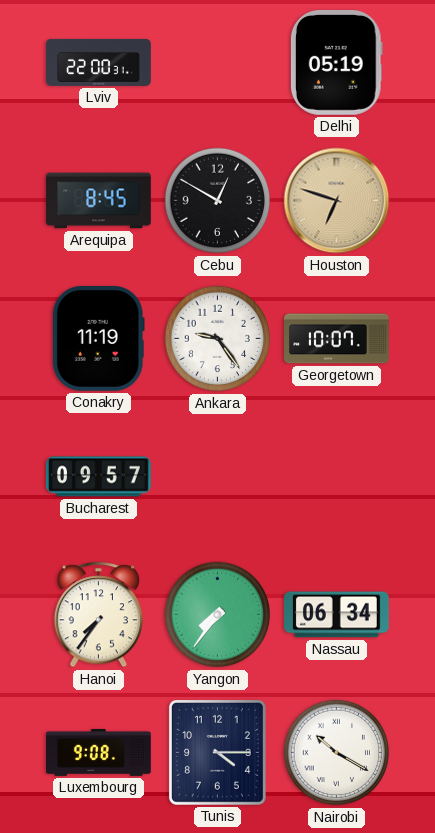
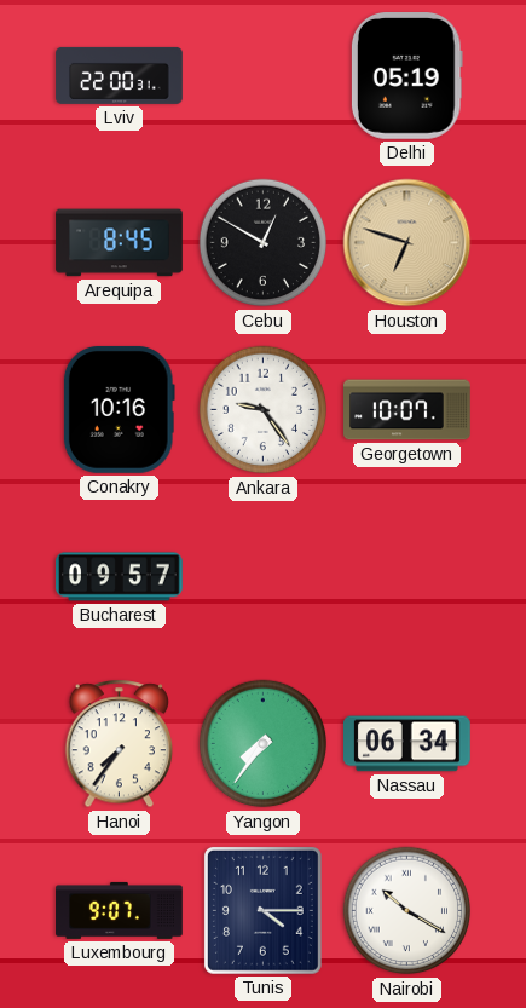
Conakry: 11:19 -> 10:16 (119, 410)
Luxembourg: 9:08 -> 9:07 (120, 910)
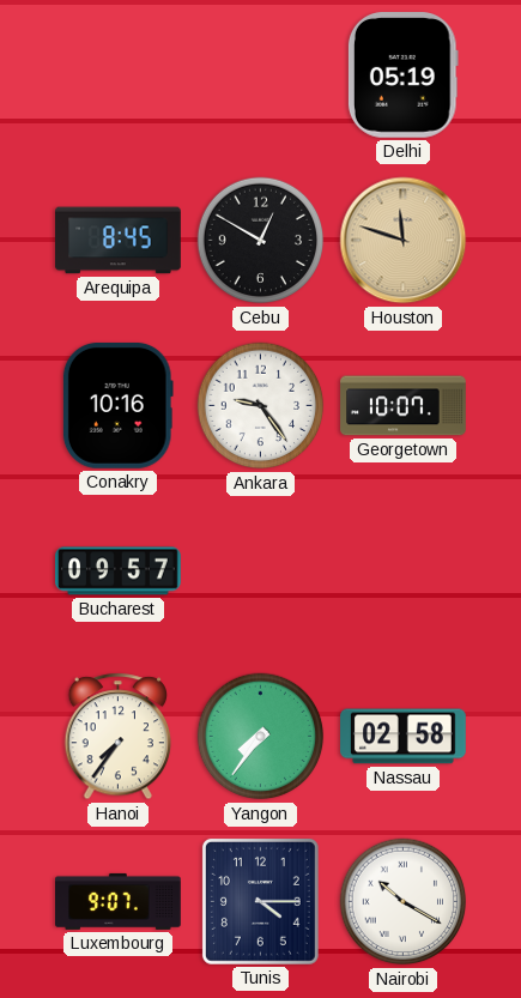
Lviv: 22:00 -> none (120, 75)
Houston: 6:48 -> 11:48 (404, 241)
Nassau: 06:34 -> 02:58 (404, 737)
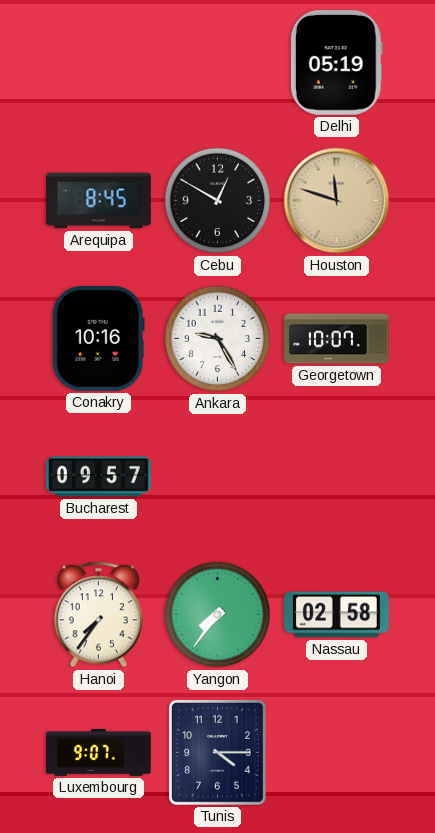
Ankara: 9:24 -> 9:25 (218, 339)
Nairobi: 10:20 -> none (404, 902)
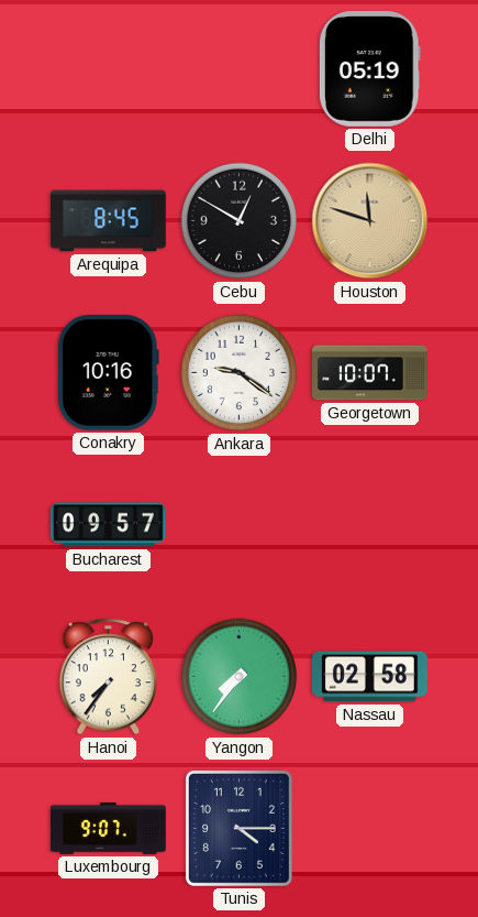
Ankara: 9:25 -> 9:21 (240, 373)
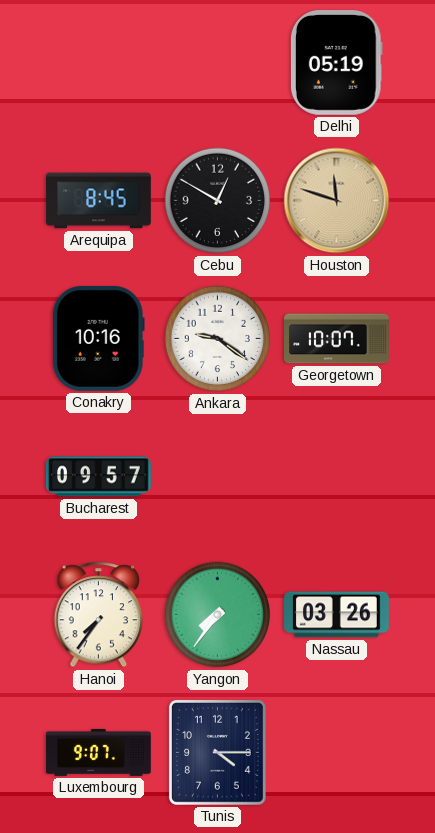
Nassau: 02:58 -> 03:26 (337, 615)
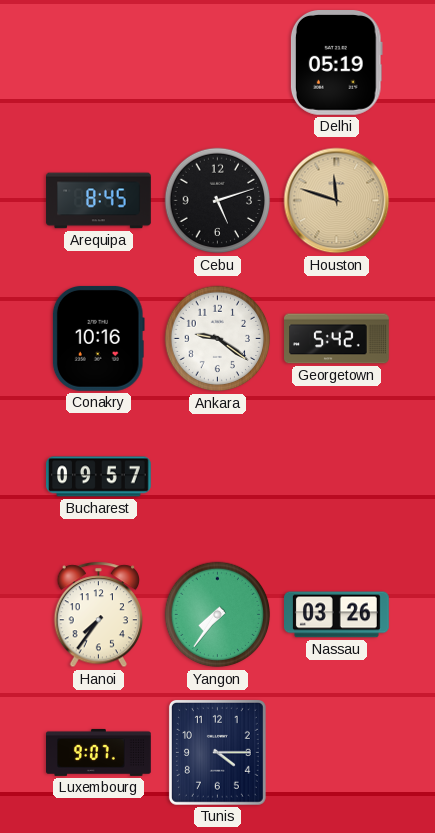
Cebu: 12:50 -> 5:12 (218, 201)
Georgetown: 10:07 -> 5:42 (337, 339)
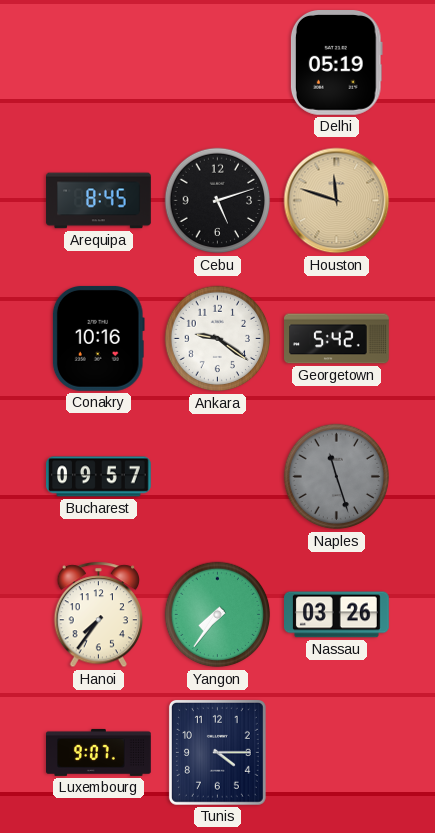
Naples: none -> 11:27 (337, 477)
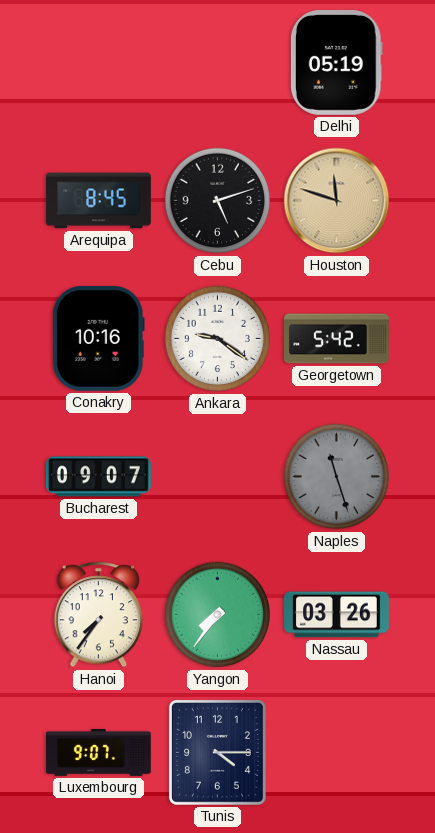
Bucharest: 09:57 -> 09:07 (99, 477)
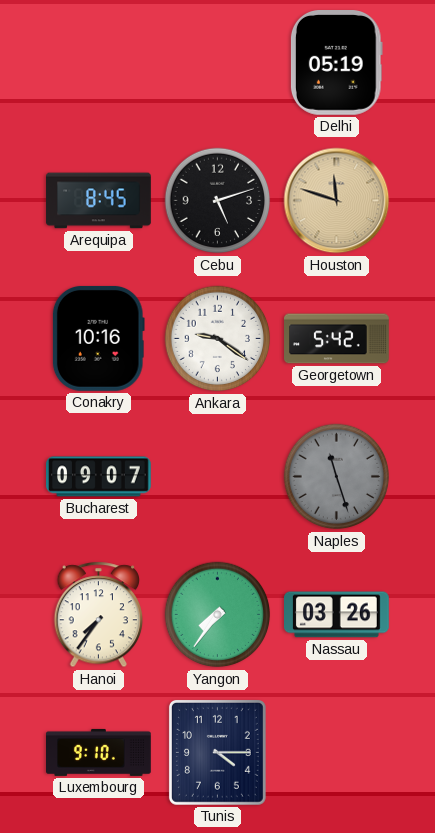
Luxembourg: 9:07 -> 9:10 (99, 752)
